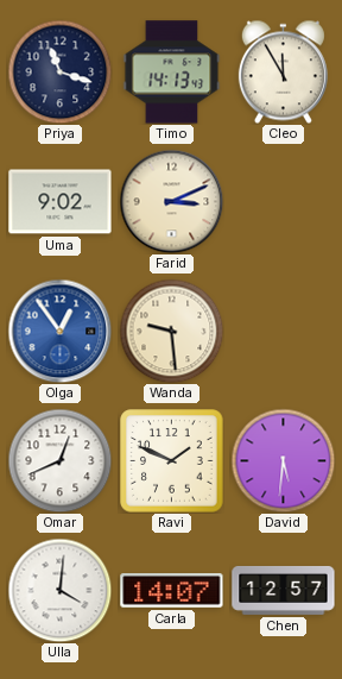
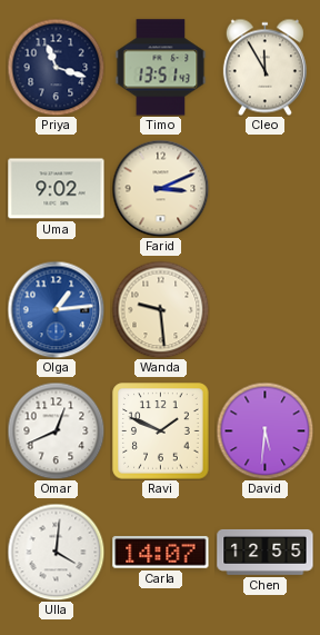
Timo: 14:13 -> 13:51 (161, 68)
Olga: 12:54 -> 1:14 (56, 309)
Chen: 12:57 -> 12:55 (266, 552)
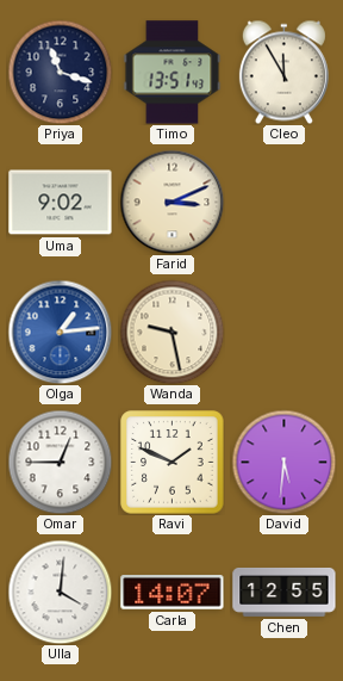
Wanda: 9:29 -> 9:28 (171, 332)
Omar: 12:41 -> 12:45 (60, 462)
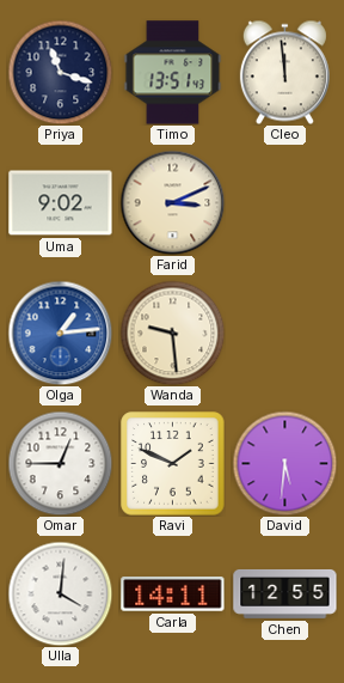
Cleo: 11:55 -> 11:59 (284, 72)
Wanda: 9:28 -> 9:29 (172, 333)
Carla: 14:07 -> 14:11 (173, 594)
